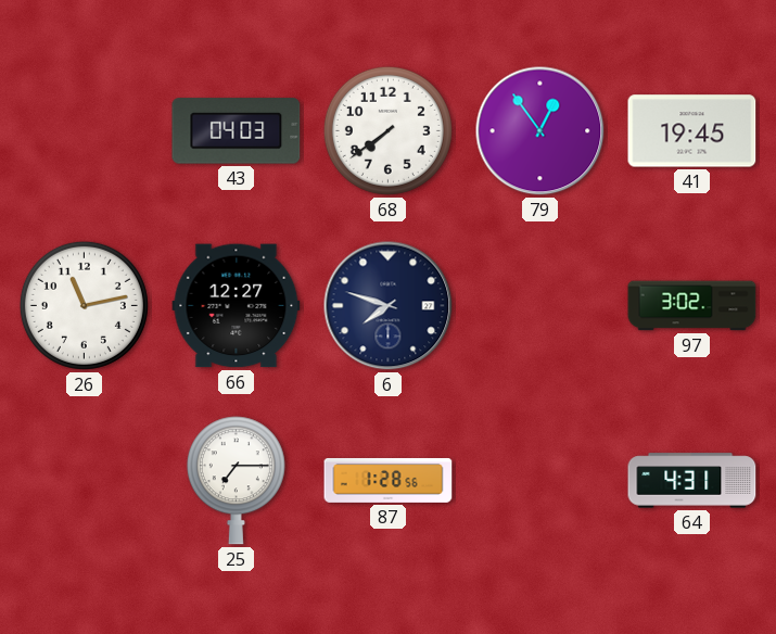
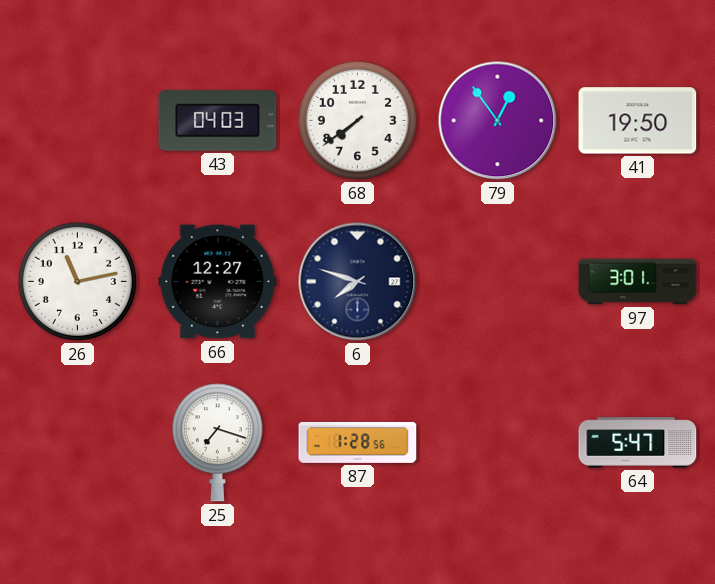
41: 19:45 -> 19:50 (638, 121)
97: 3:02 -> 3:01 (638, 282)
25: 7:15 -> 7:18 (217, 443)
64: 4:31 -> 5:47 (638, 443)
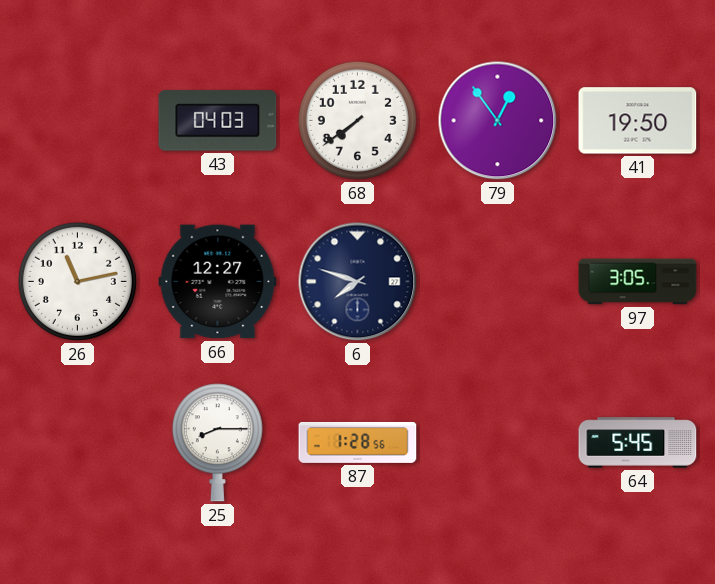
97: 3:01 -> 3:05 (638, 282)
25: 7:18 -> 8:15 (217, 443)
64: 5:47 -> 5:45 (638, 443)
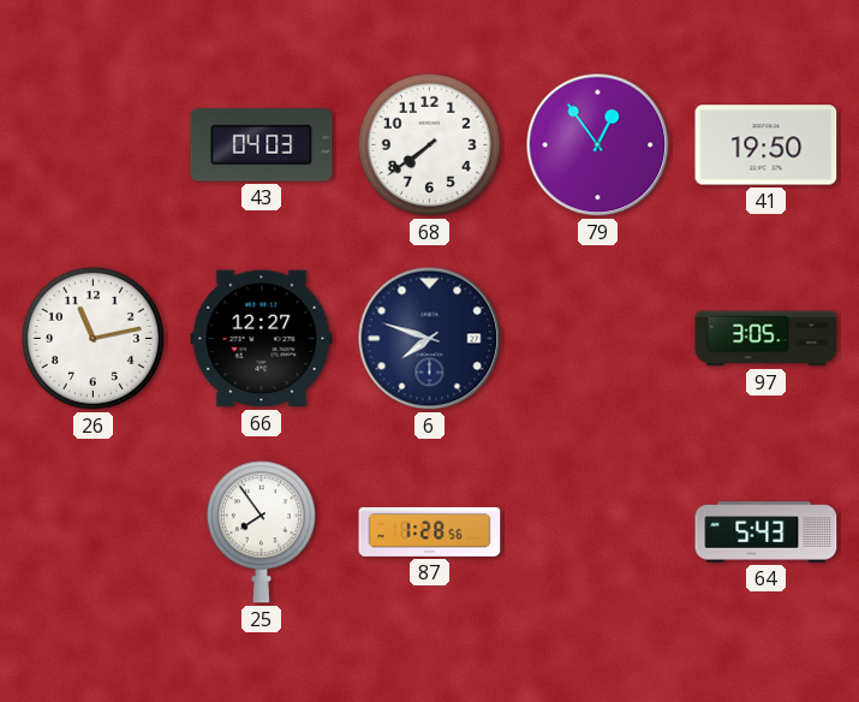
25: 8:15 -> 7:54 (261, 533)
64: 5:45 -> 5:43 (766, 533)
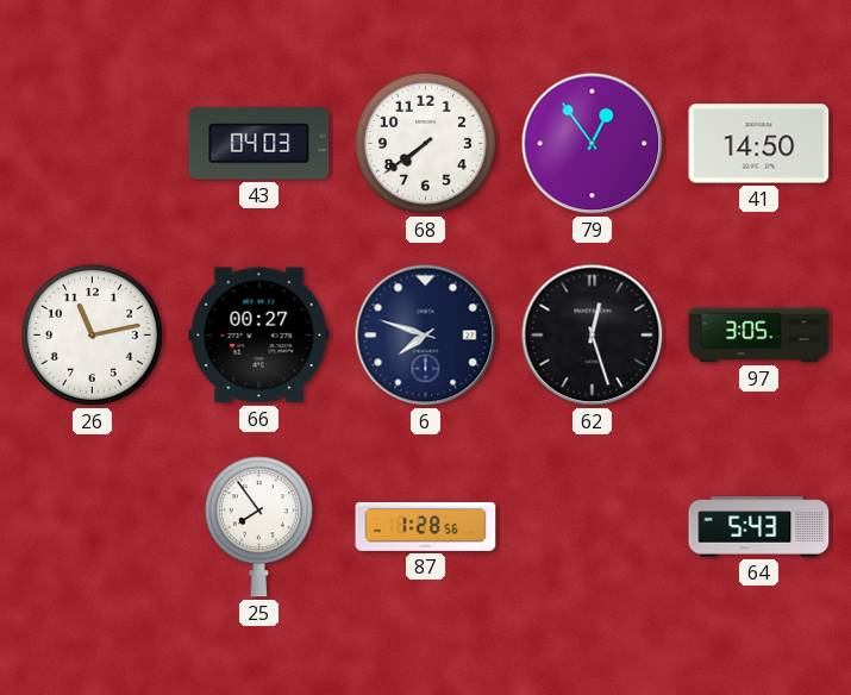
41: 19:50 -> 14:50 (759, 144)
66: 12:27 -> 00:27 (259, 336)
62: none -> 12:27 (593, 336)
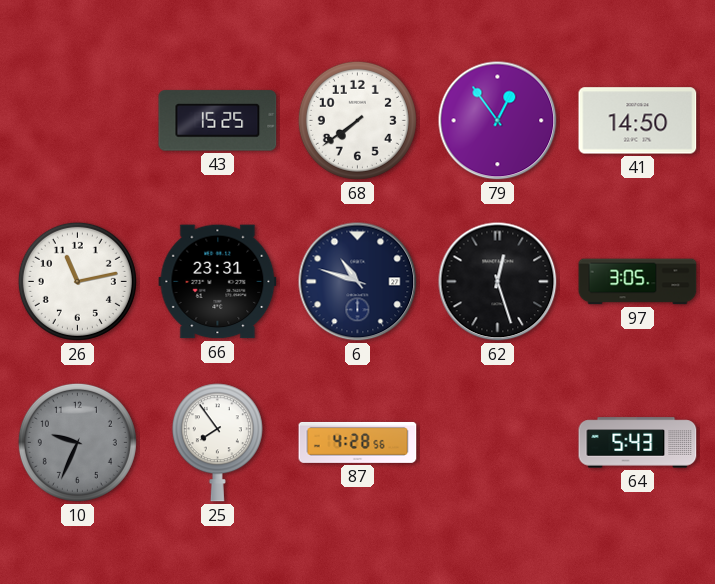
43: 04:03 -> 15:25 (218, 121)
66: 00:27 -> 23:31 (218, 282)
6: 7:48 -> 10:48 (358, 282)
10: none -> 9:34 (77, 442)
87: 1:28 -> 4:28 (358, 442)
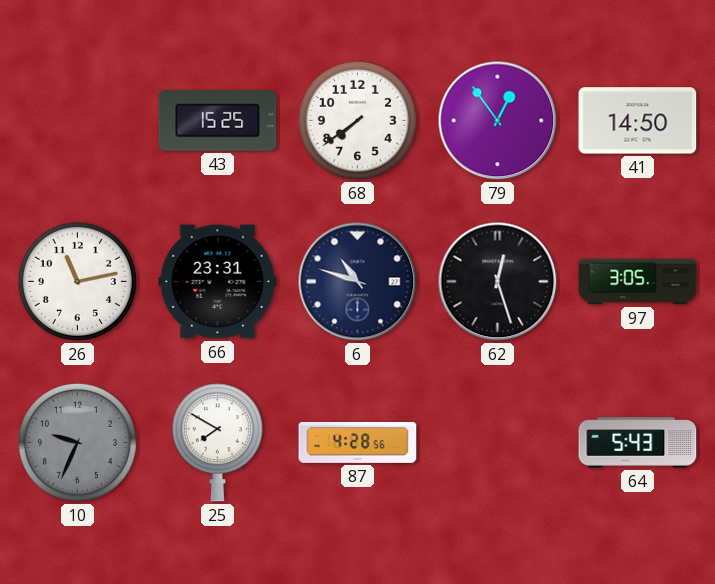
25: 7:54 -> 7:50 (217, 443)
